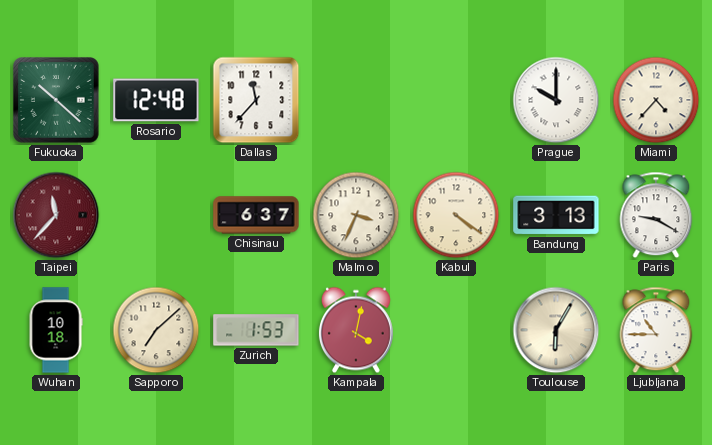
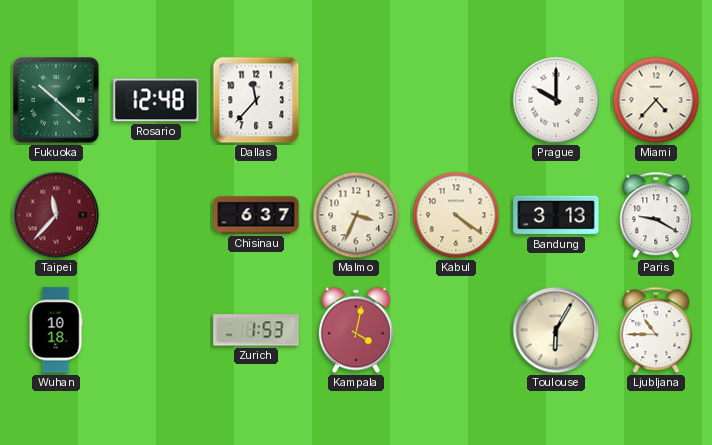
Sapporo: 7:08 -> none (156, 330)
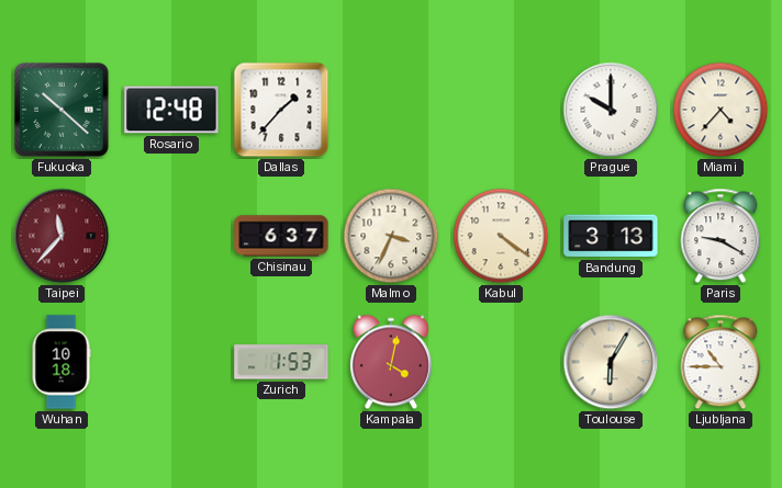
Dallas: 11:37 -> 1:37 (281, 110)
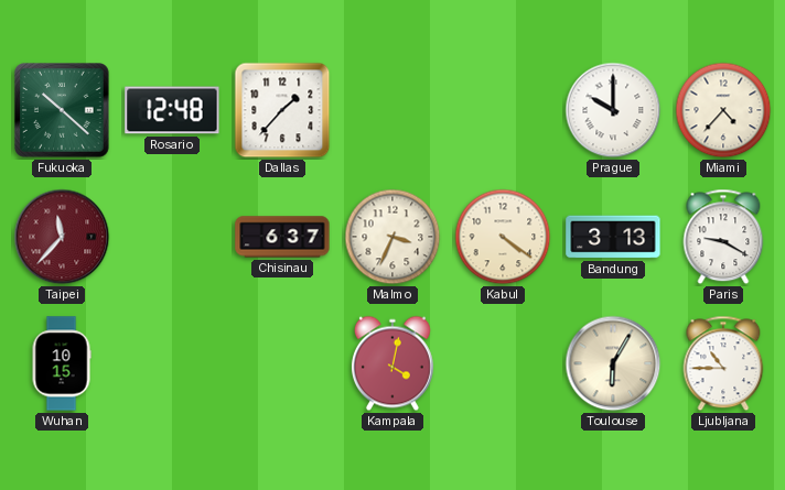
Wuhan: 10:18 -> 10:15 (62, 363)
Zurich: 1:53 -> none (281, 362)
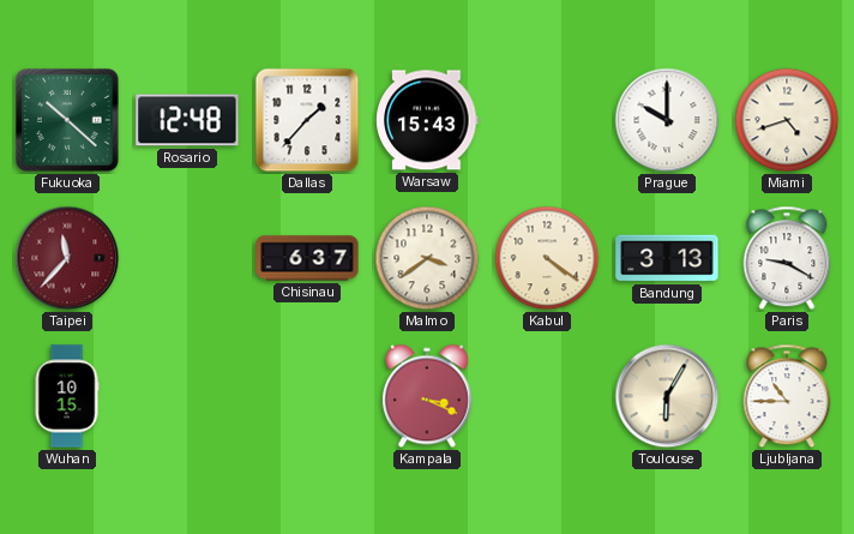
Warsaw: none -> 15:43 (427, 120)
Miami: 4:37 -> 4:42 (787, 120)
Malmo: 3:34 -> 3:39 (427, 258)
Kampala: 4:02 -> 3:19 (427, 396)
